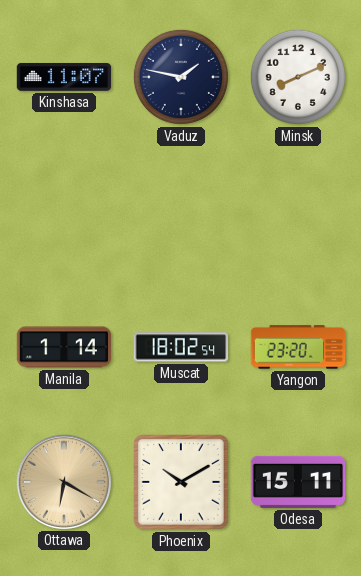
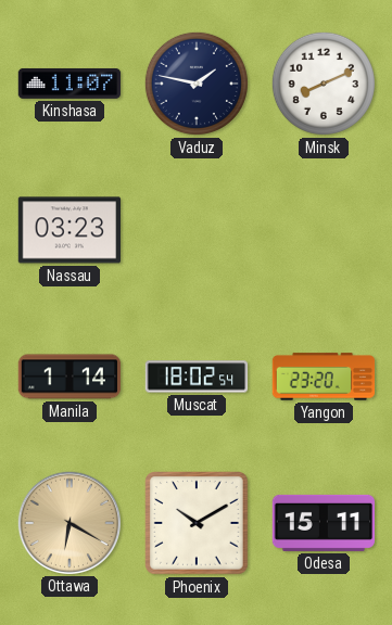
Nassau: none -> 03:23 (69, 230)
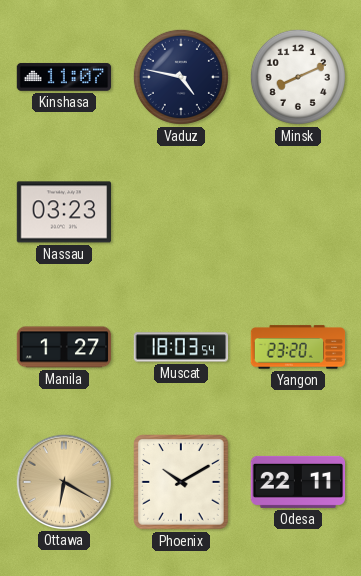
Vaduz: 1:47 -> 4:47 (181, 77)
Manila: 1:14 -> 1:27 (64, 347)
Muscat: 18:02 -> 18:03 (181, 347)
Odesa: 15:11 -> 22:11 (298, 482)
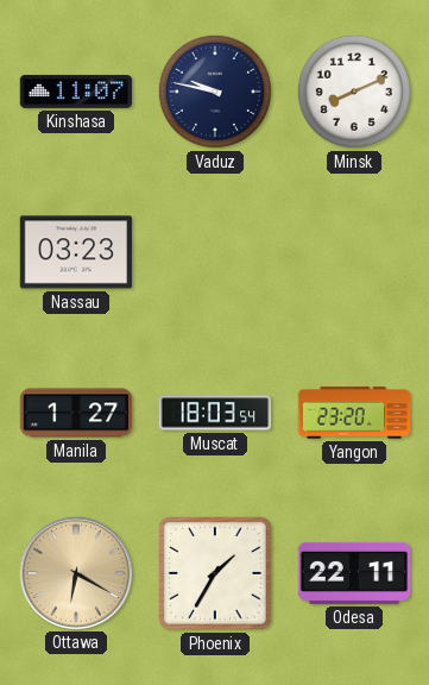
Vaduz: 4:47 -> 9:47 (215, 92)
Phoenix: 10:10 -> 1:35 (216, 574)
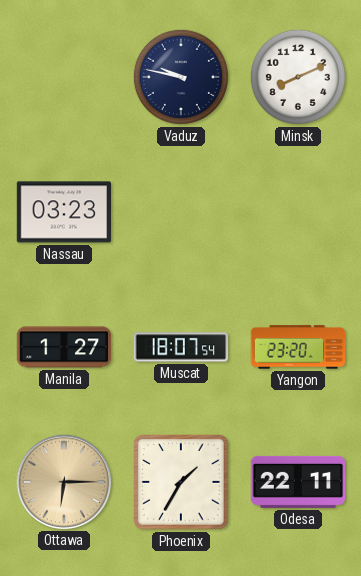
Kinshasa: 11:07 -> none (76, 92)
Muscat: 18:03 -> 18:07 (181, 347)
Ottawa: 6:20 -> 6:15 (63, 481)
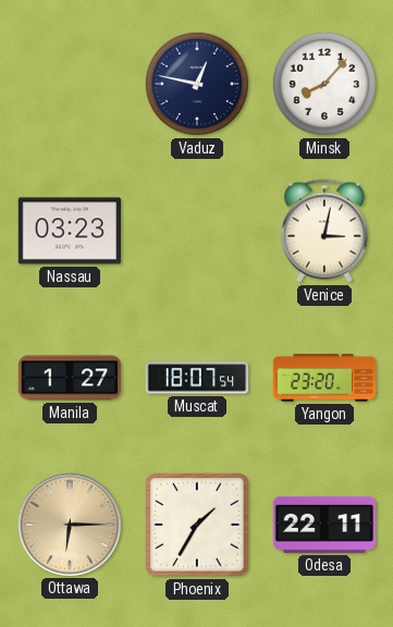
Vaduz: 9:47 -> 12:47 (197, 84)
Minsk: 8:11 -> 8:07 (324, 84)
Venice: none -> 3:02 (324, 231)
